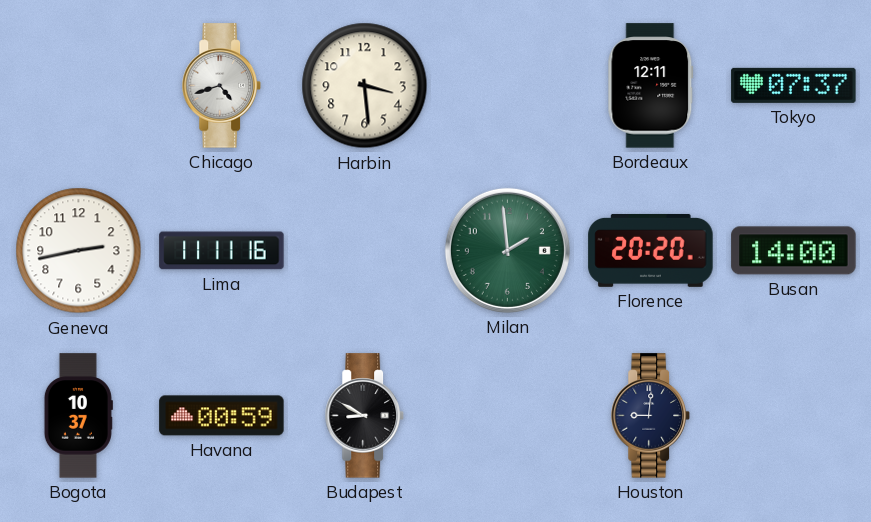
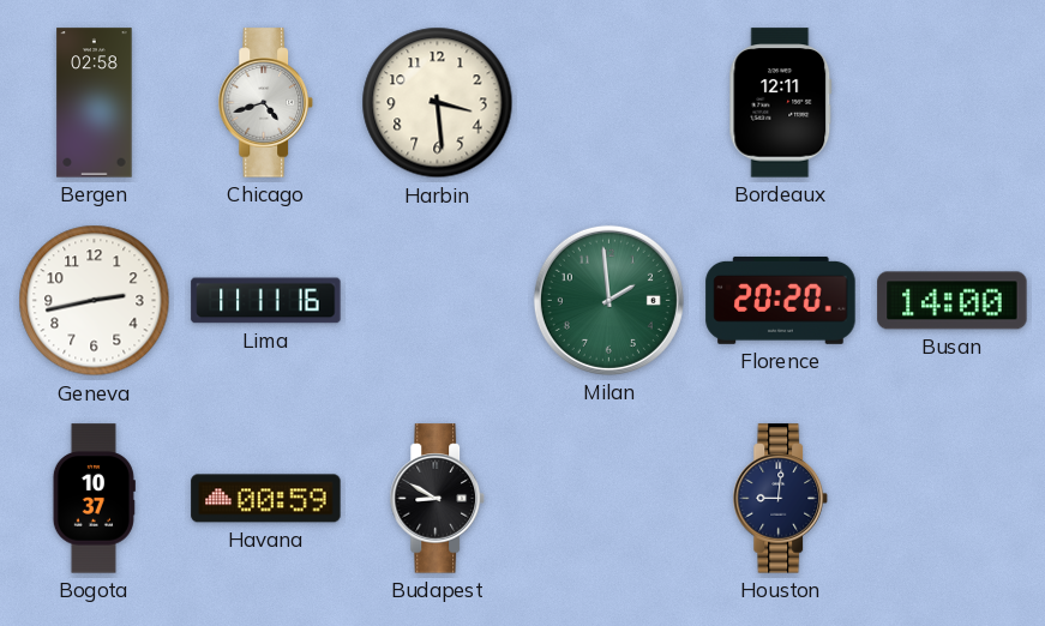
Bergen: none -> 02:58 (95, 103)
Tokyo: 07:37 -> none (794, 85)
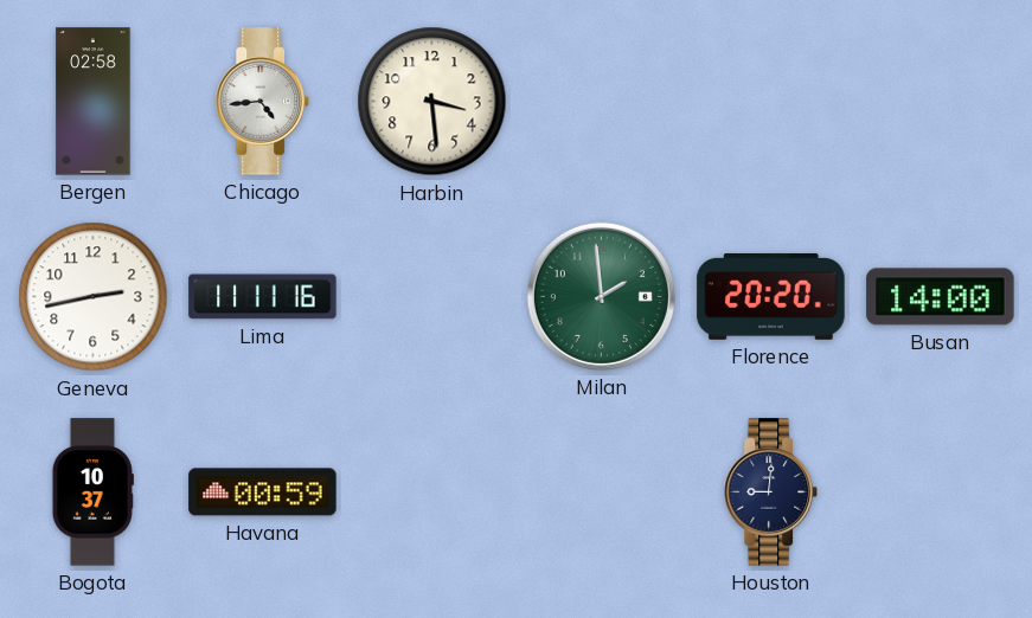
Chicago: 4:42 -> 4:44 (262, 102)
Bordeaux: 12:11 -> none (781, 103)
Budapest: 8:50 -> none (437, 499)
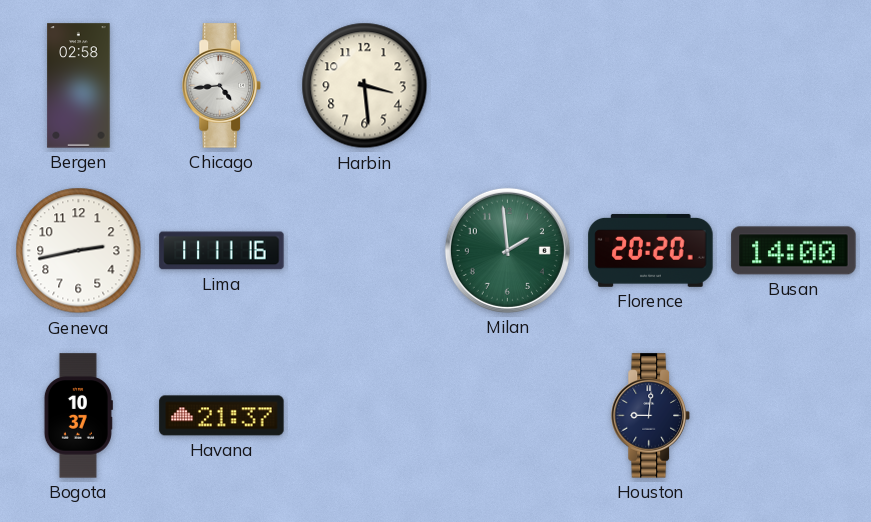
Havana: 00:59 -> 21:37 (222, 416)
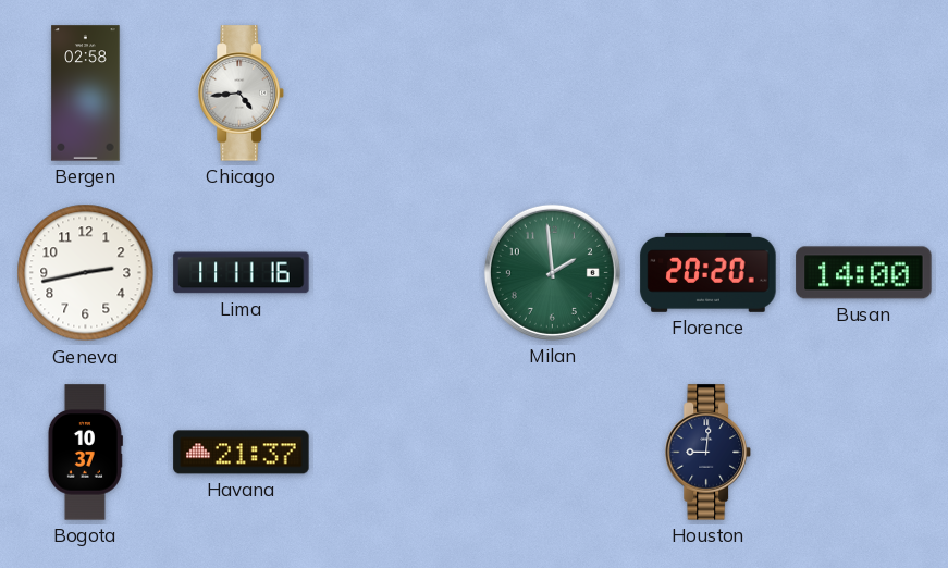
Harbin: 3:29 -> none (365, 86)
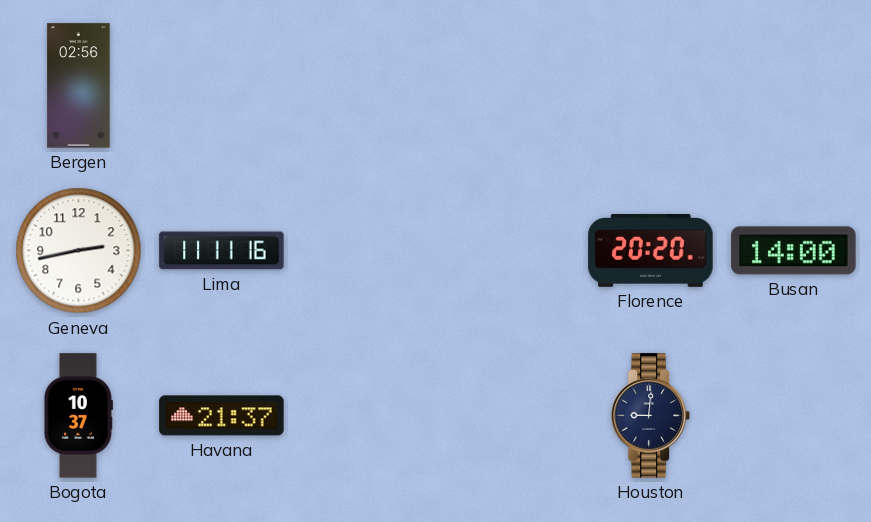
Bergen: 02:58 -> 02:56 (79, 86)
Chicago: 4:44 -> none (241, 94)
Milan: 1:59 -> none (552, 272)
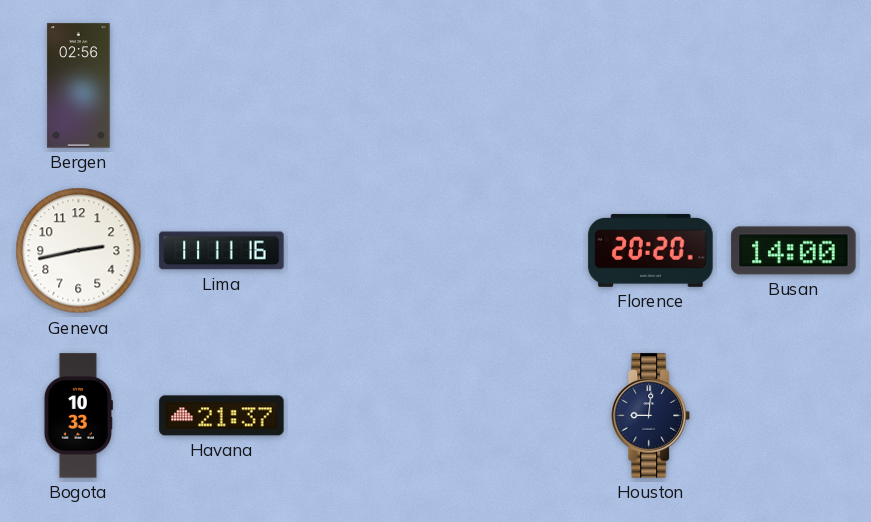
Bogota: 10:37 -> 10:33 (78, 416)
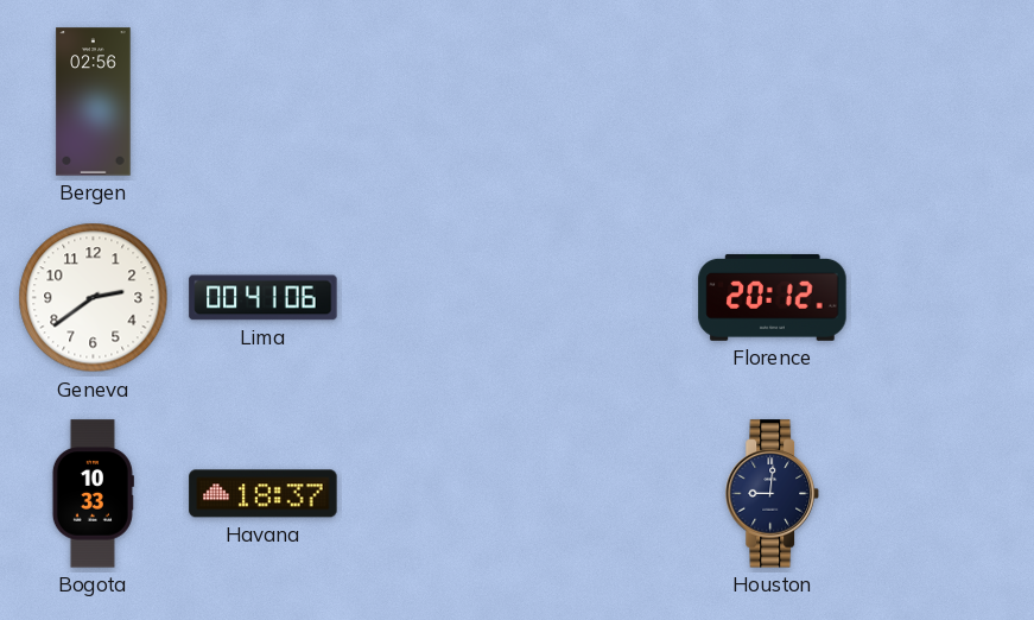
Geneva: 2:43 -> 2:39 (94, 298)
Lima: 11:11 -> 00:41 (264, 298)
Florence: 20:20 -> 20:12 (773, 297)
Busan: 14:00 -> none (794, 251)
Havana: 21:37 -> 18:37 (264, 494)
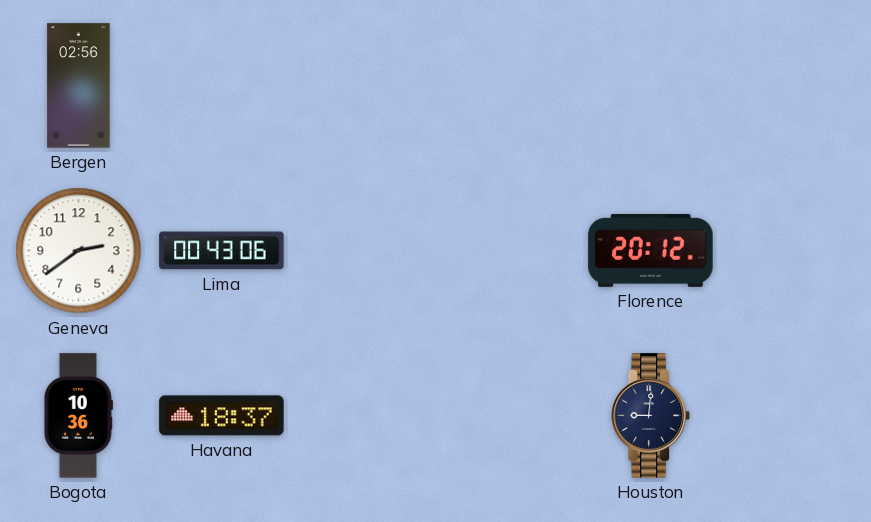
Lima: 00:41 -> 00:43 (222, 251)
Bogota: 10:33 -> 10:36 (78, 416)
